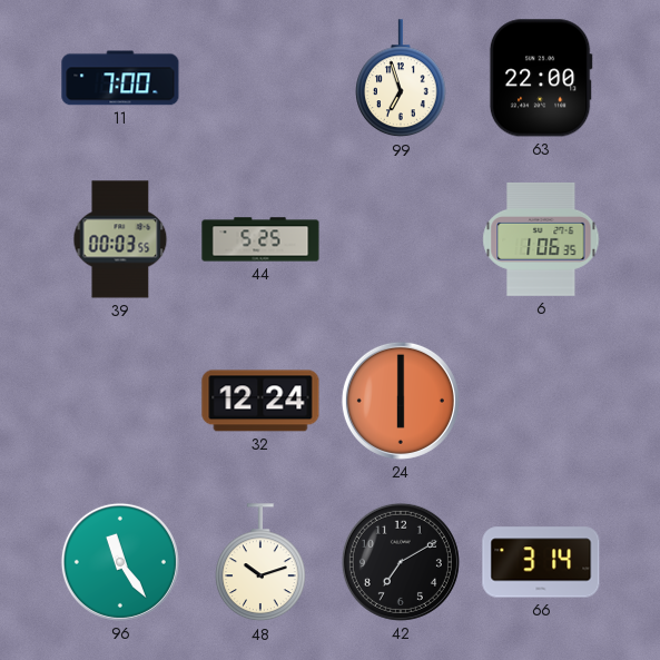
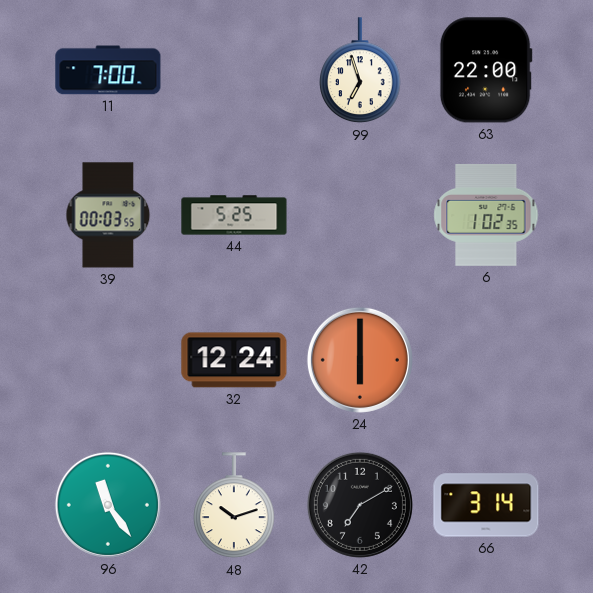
6: 1:06 -> 1:02 (486, 215)
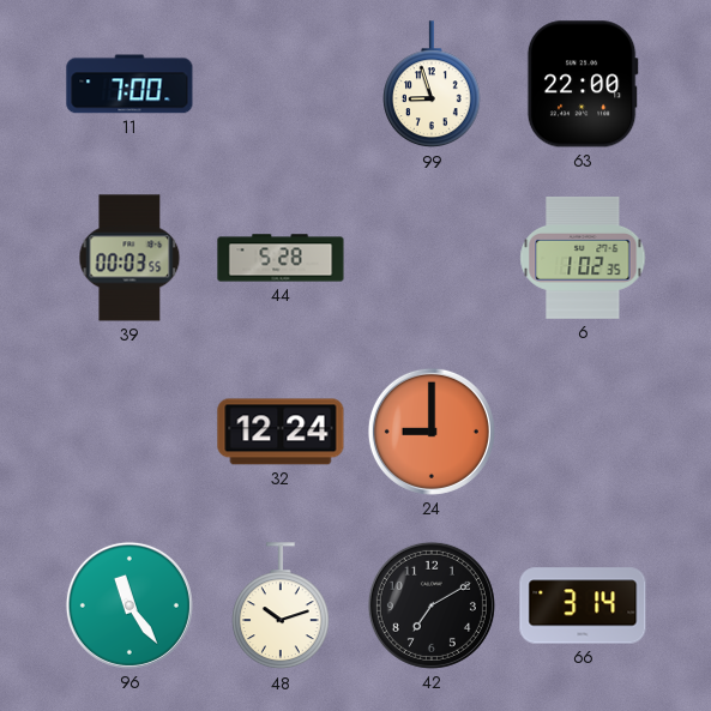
99: 6:57 -> 8:57 (433, 85)
44: 5:25 -> 5:28 (281, 258)
24: 6:00 -> 9:00 (432, 432)
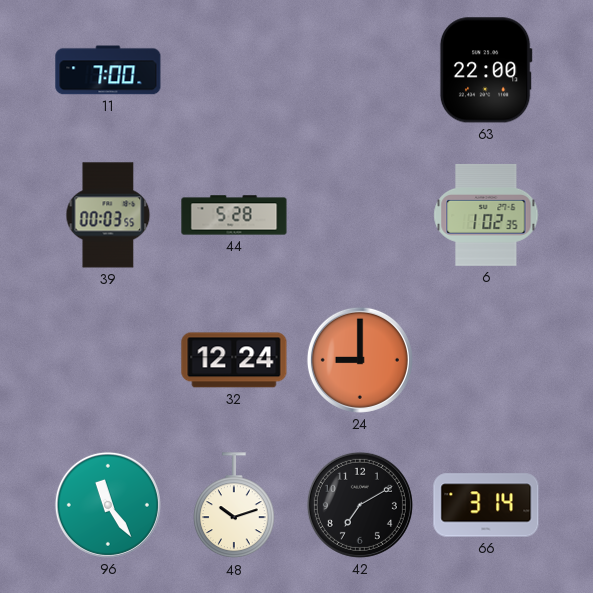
99: 8:57 -> none (433, 85)
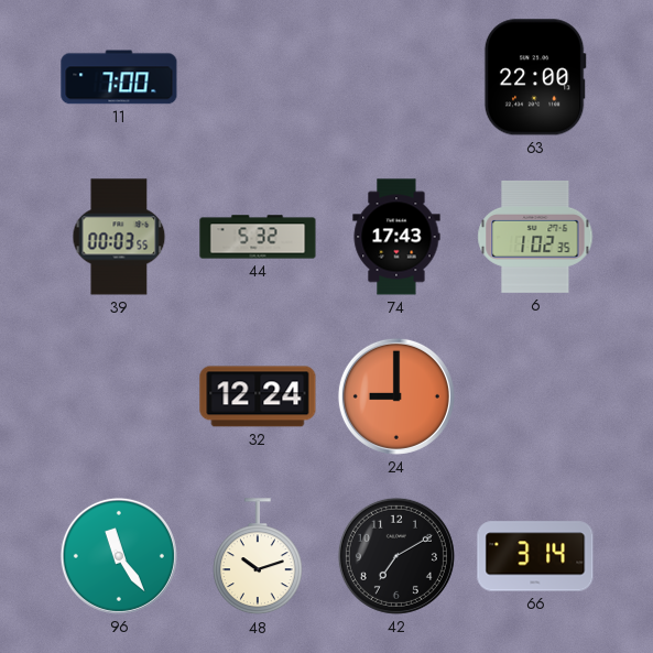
44: 5:28 -> 5:32 (258, 237)
74: none -> 17:43 (396, 237)
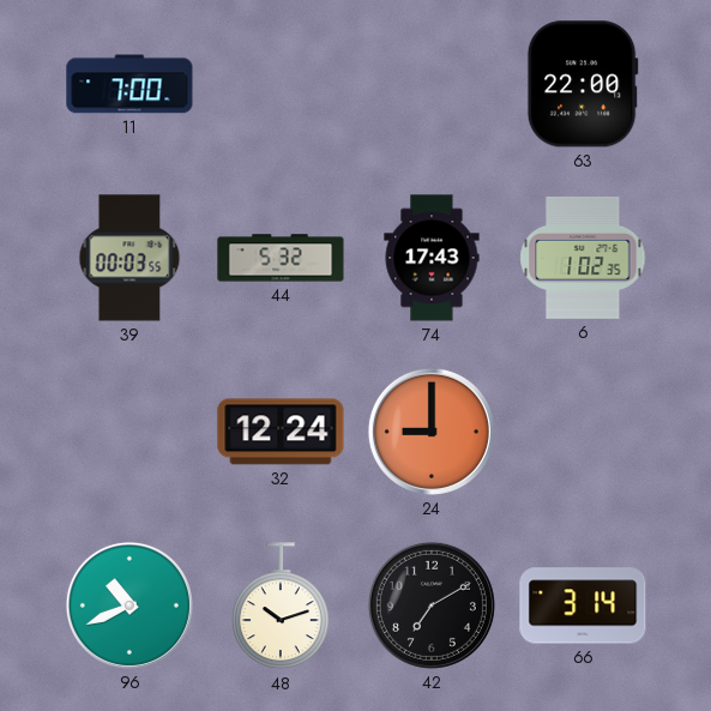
96: 11:24 -> 10:41 (129, 605)
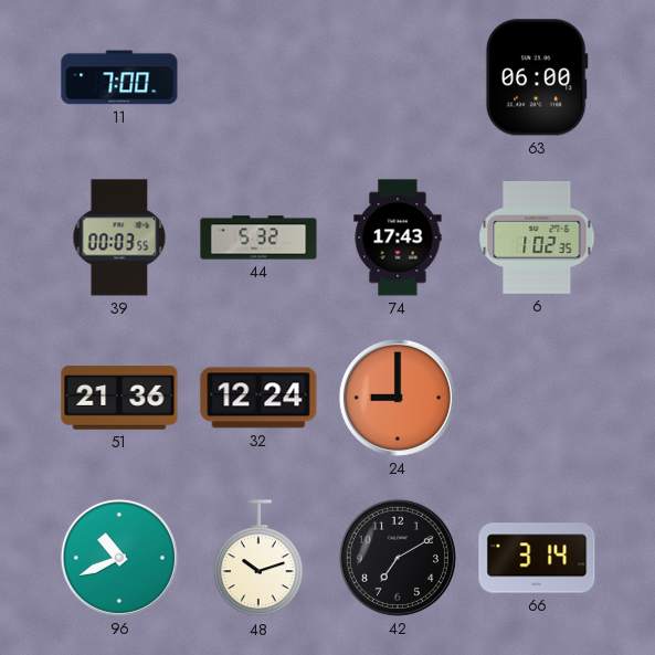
63: 22:00 -> 06:00 (537, 77)
51: none -> 21:36 (119, 398)
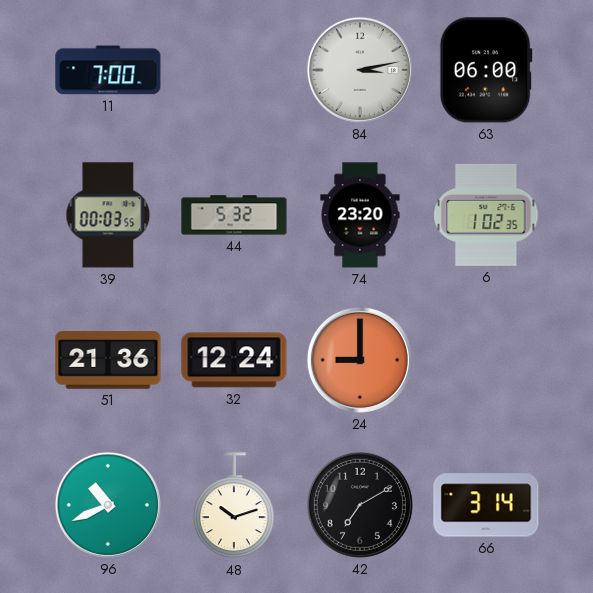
84: none -> 3:13 (360, 70)
74: 17:43 -> 23:20 (360, 215)
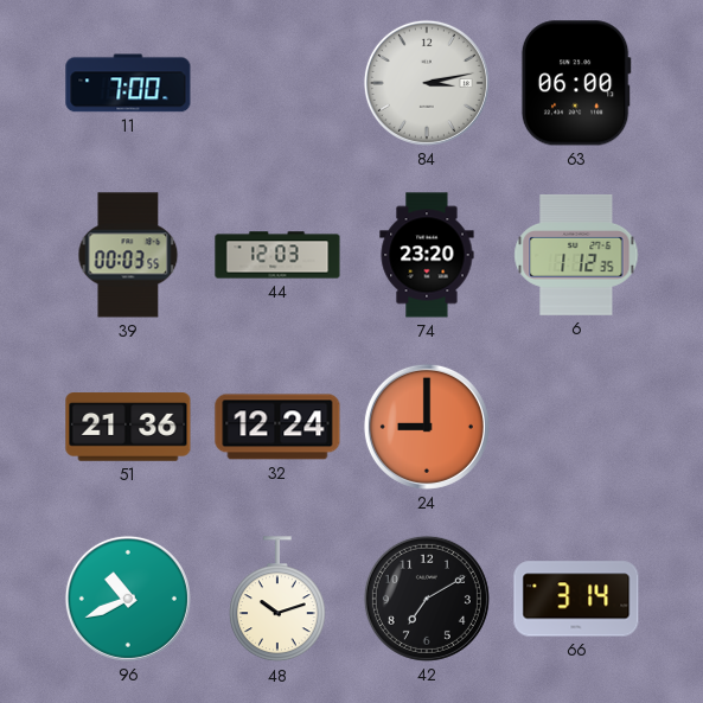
44: 5:32 -> 12:03 (277, 255)
6: 1:02 -> 1:12 (576, 255)
